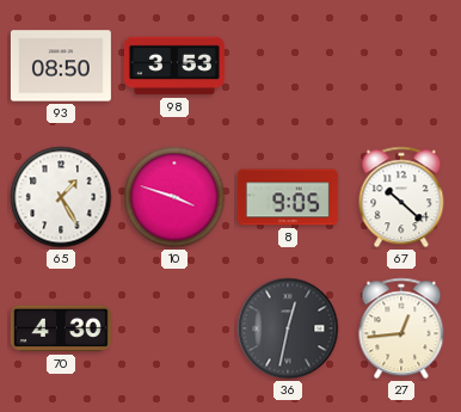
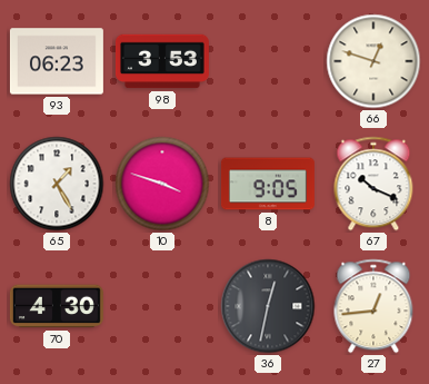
93: 08:50 -> 06:23 (57, 61)
66: none -> 12:48 (373, 61)
67: 10:22 -> 10:19 (373, 184)
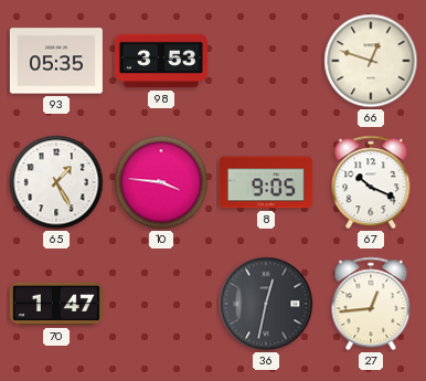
93: 06:23 -> 05:35 (56, 61)
10: 3:48 -> 3:46 (161, 182)
70: 4:30 -> 1:47 (56, 304)
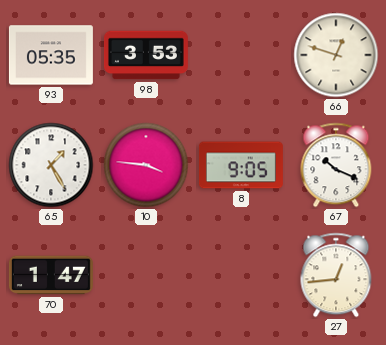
36: 12:32 -> none (266, 304)
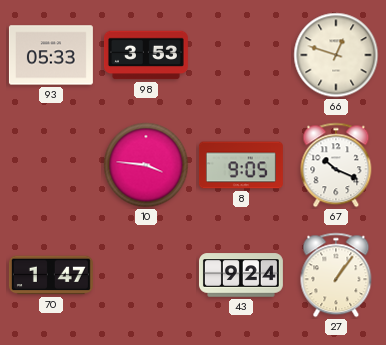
93: 05:35 -> 05:33 (51, 55)
65: 1:25 -> none (51, 165)
43: none -> 9:24 (241, 275)
27: 12:44 -> 1:06 (336, 275)
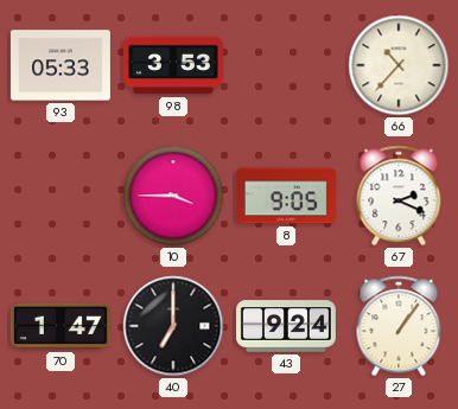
66: 12:48 -> 10:37 (399, 65)
10: 3:46 -> 3:45 (173, 196)
67: 10:19 -> 2:19 (399, 196)
40: none -> 7:00 (173, 326)
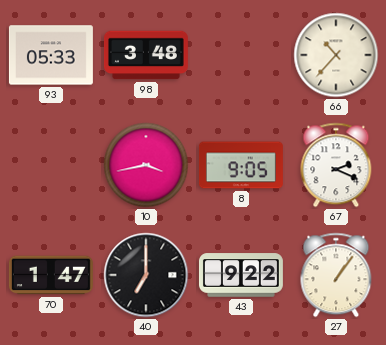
98: 3:53 -> 3:48 (146, 55)
10: 3:45 -> 3:43 (146, 165)
43: 9:24 -> 9:22 (241, 275)
